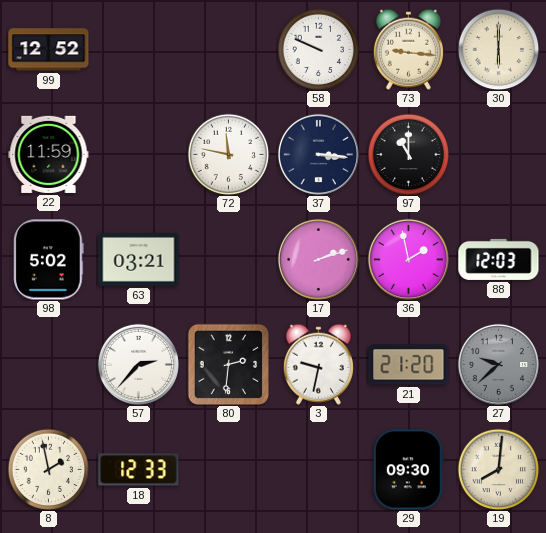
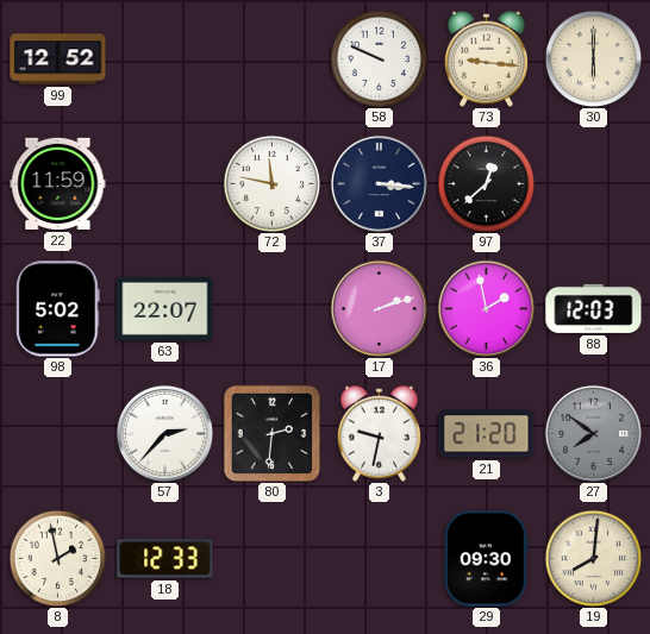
97: 11:00 -> 12:38 (486, 183)
63: 03:21 -> 22:07 (165, 308)
27: 9:38 -> 7:51 (593, 433)
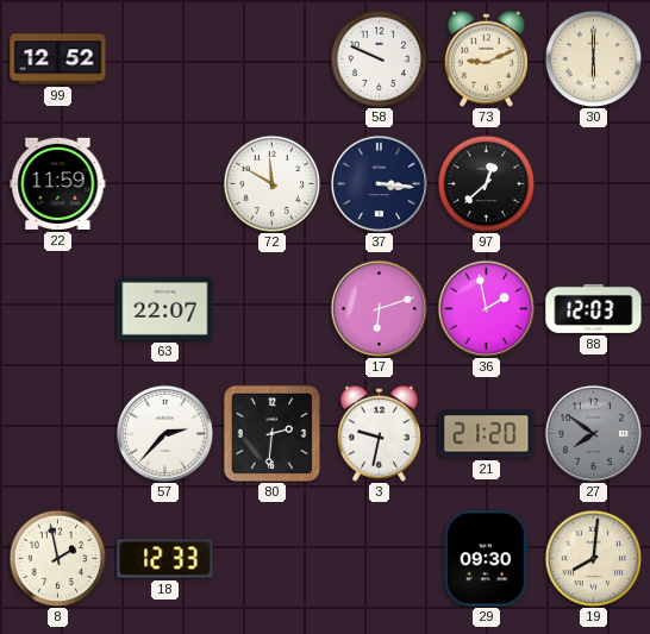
73: 9:16 -> 9:11 (486, 58)
72: 11:47 -> 11:50 (271, 183)
98: 5:02 -> none (58, 309)
17: 2:12 -> 6:12 (379, 308)
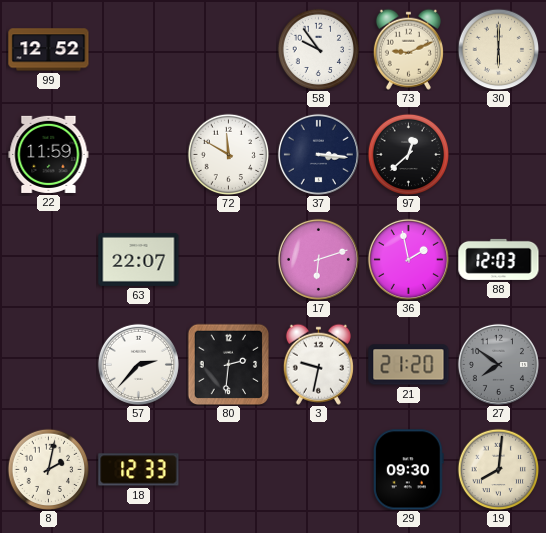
58: 9:49 -> 9:54 (318, 49)
8: 1:58 -> 2:02 (48, 469)
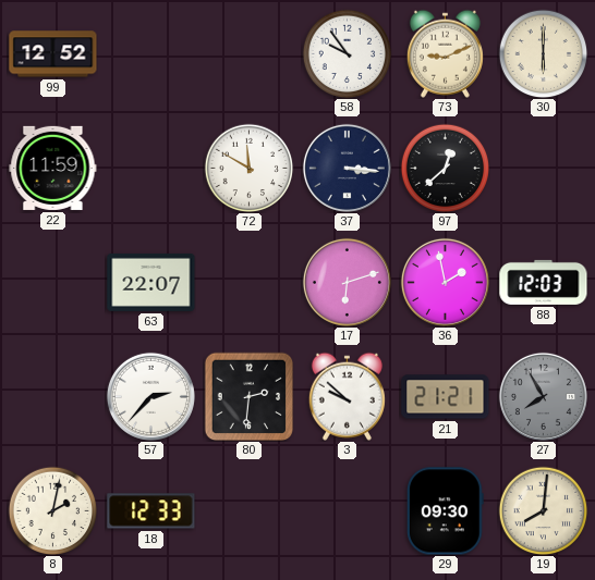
3: 9:32 -> 9:52 (347, 396)
21: 21:20 -> 21:21 (446, 397)
27: 7:51 -> 7:55 (543, 396)
